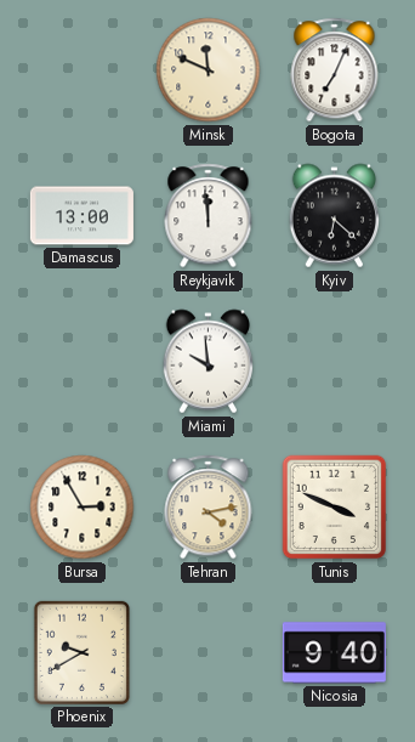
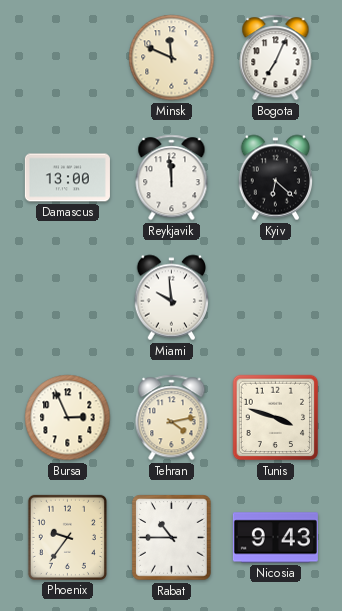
Bursa: 2:55 -> 2:56 (68, 418)
Tunis: 3:49 -> 3:48 (276, 418)
Phoenix: 9:40 -> 9:36 (67, 537)
Rabat: none -> 10:45 (172, 538)
Nicosia: 9:40 -> 9:43 (275, 538)
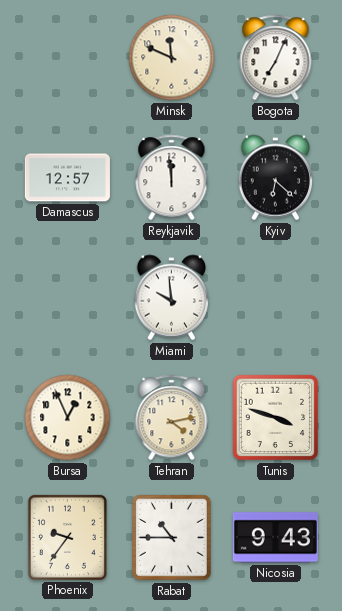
Damascus: 13:00 -> 12:57 (67, 178)
Bursa: 2:56 -> 12:56 (68, 418)
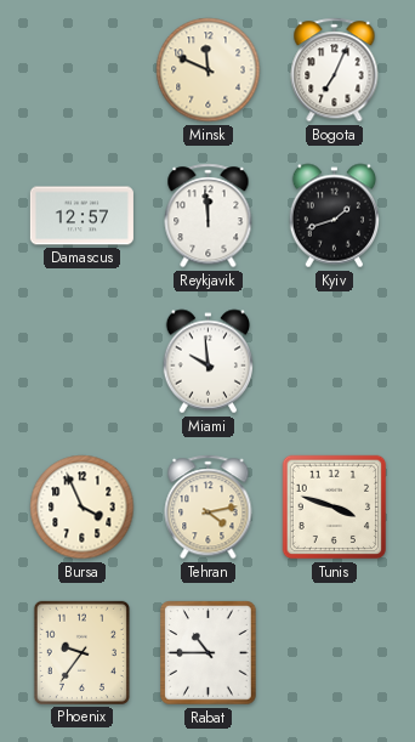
Kyiv: 6:22 -> 1:42 (334, 216)
Bursa: 12:56 -> 3:56 (83, 508)
Nicosia: 9:43 -> none (275, 538)
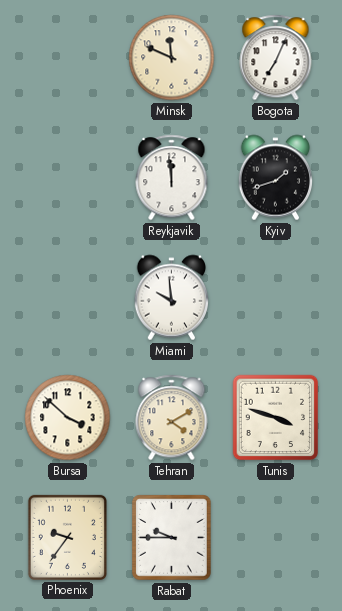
Damascus: 12:57 -> none (81, 216)
Bursa: 3:56 -> 3:52 (68, 418)
Tehran: 4:13 -> 4:10 (172, 418)
Rabat: 10:45 -> 9:45 (172, 538)
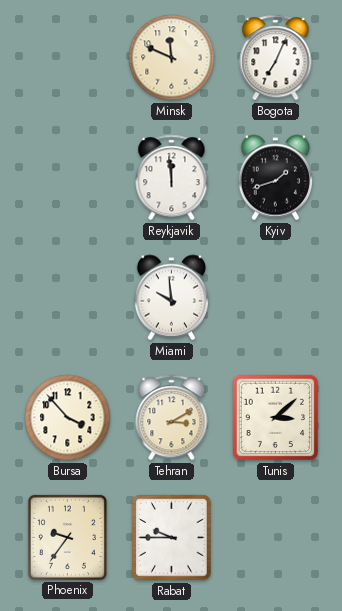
Bursa: 3:52 -> 3:53 (68, 418)
Tehran: 4:10 -> 3:10 (172, 418)
Tunis: 3:48 -> 3:08 (276, 418)
